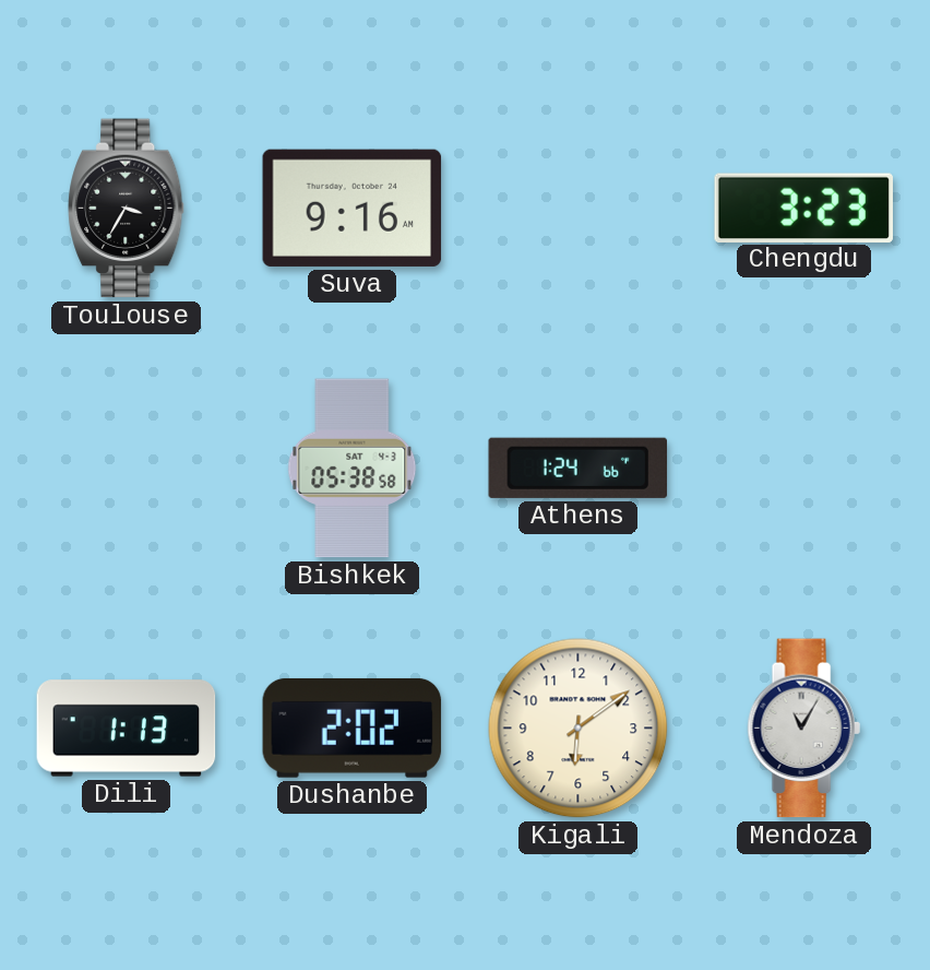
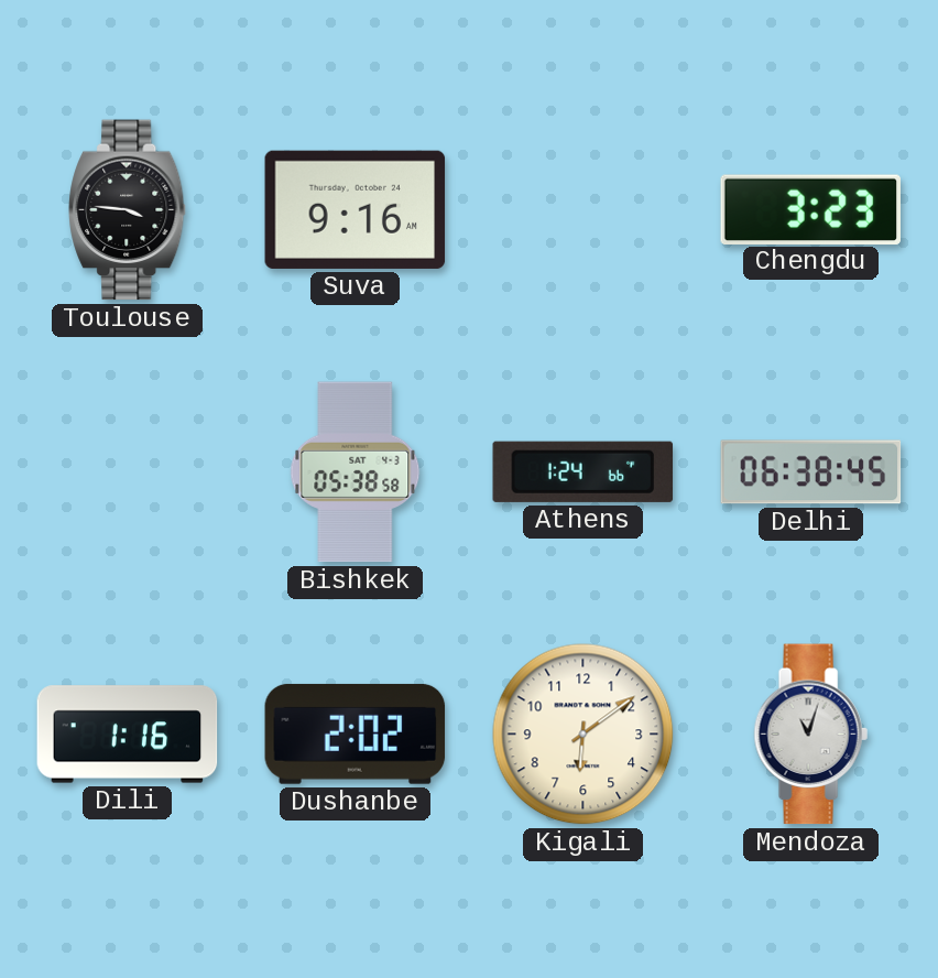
Toulouse: 3:35 -> 3:46 (128, 210)
Delhi: none -> 06:38 (811, 472)
Dili: 1:13 -> 1:16 (128, 735)
Mendoza: 11:05 -> 11:03 (810, 735)
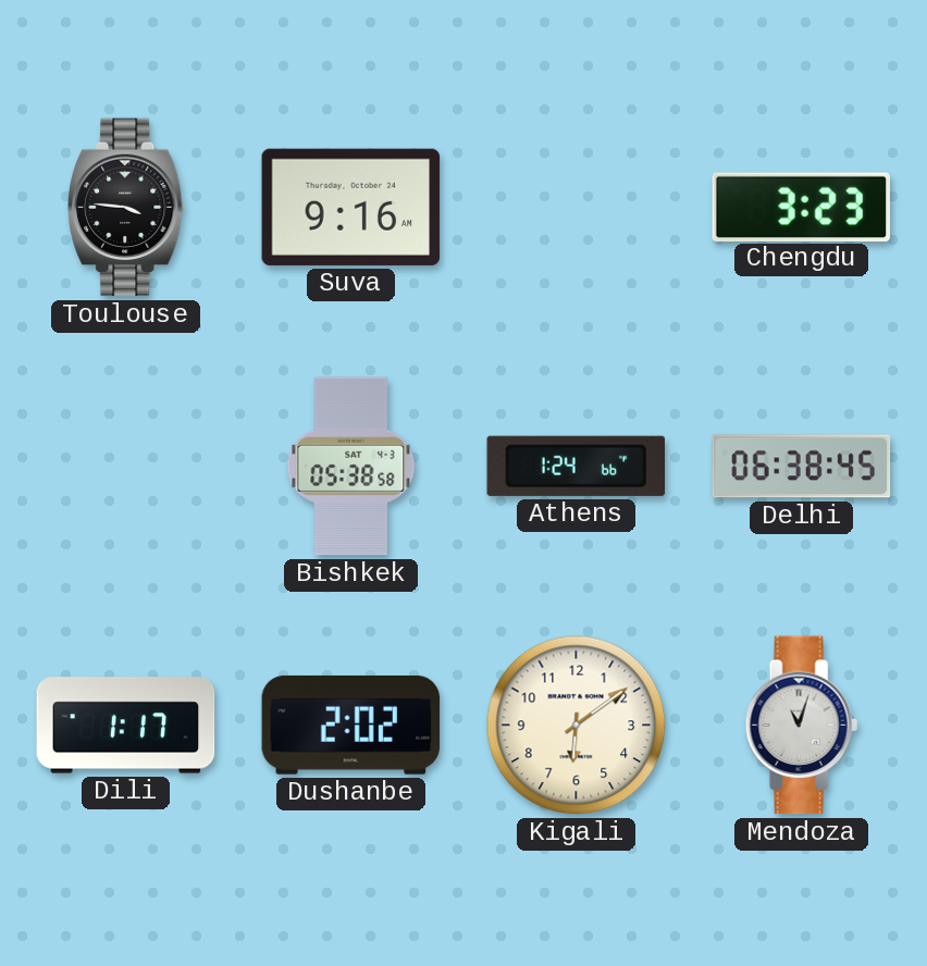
Dili: 1:16 -> 1:17 (126, 726)
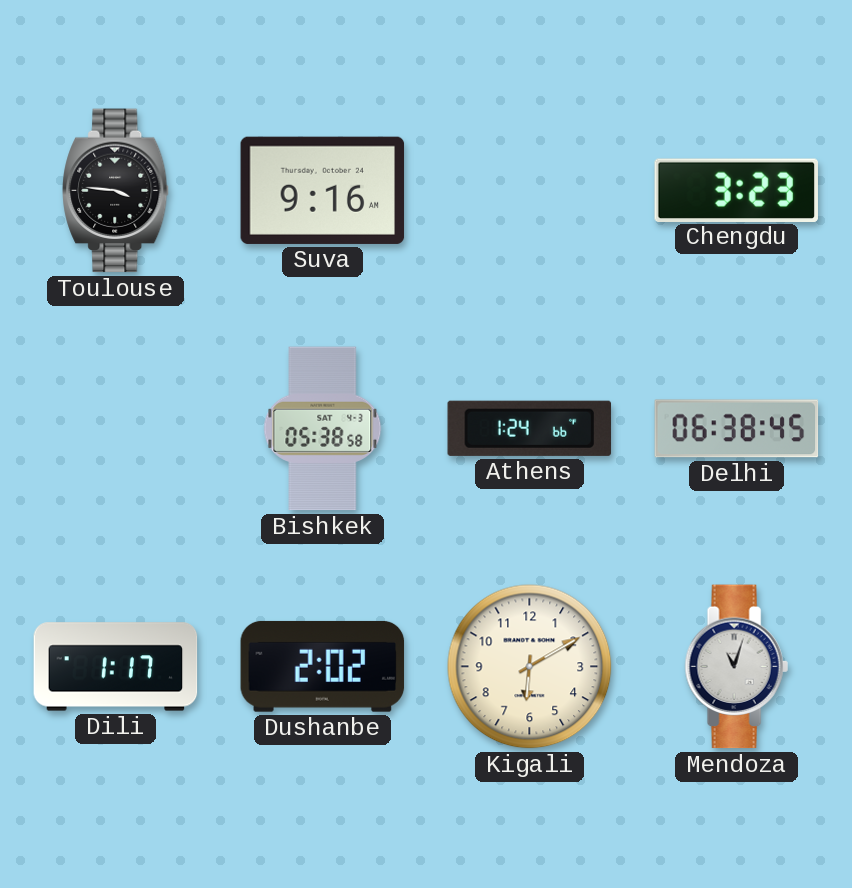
Kigali: 6:09 -> 6:10 (530, 667)
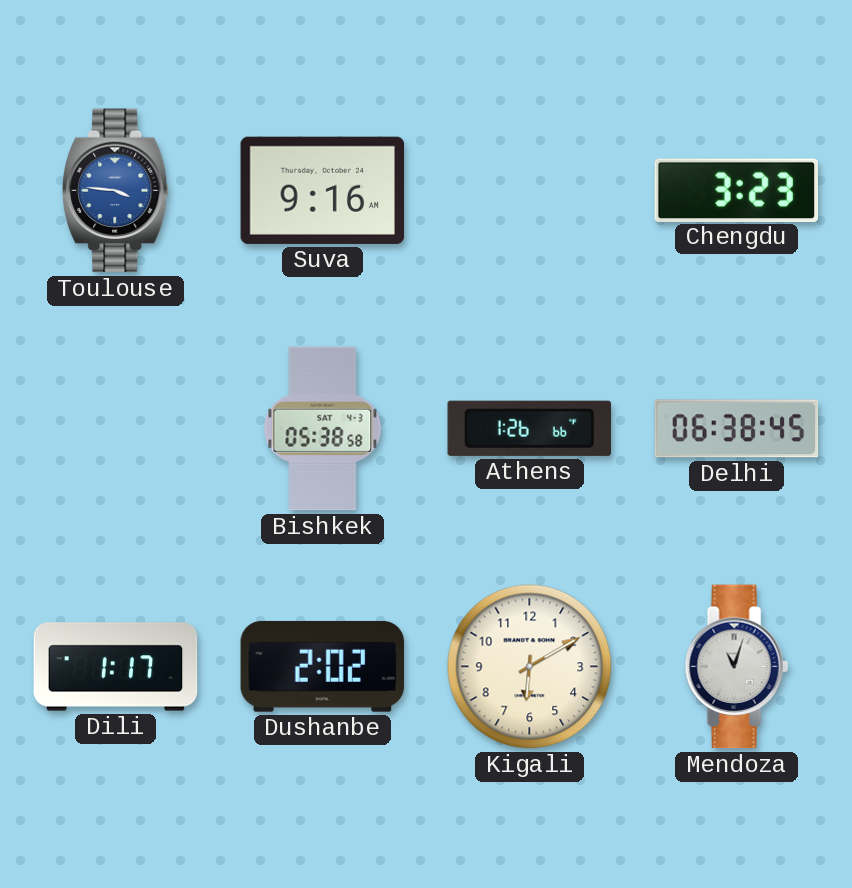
Toulouse dial: black -> blue (116, 191)
Athens: 1:24 -> 1:26 (530, 428)
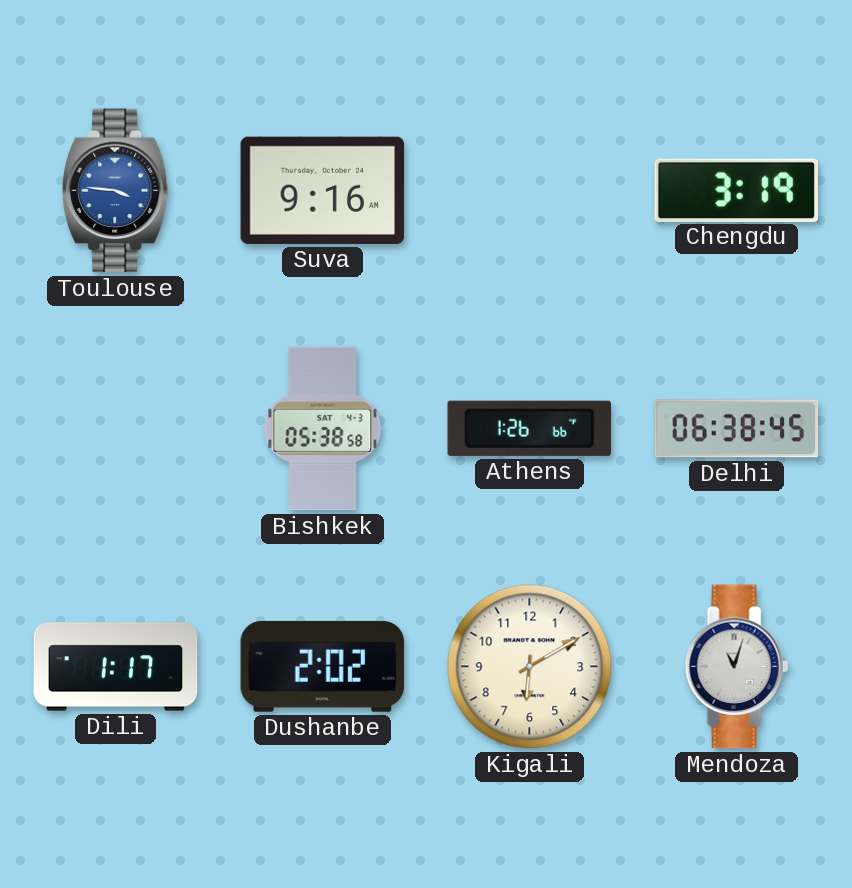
Chengdu: 3:23 -> 3:19 (736, 190)
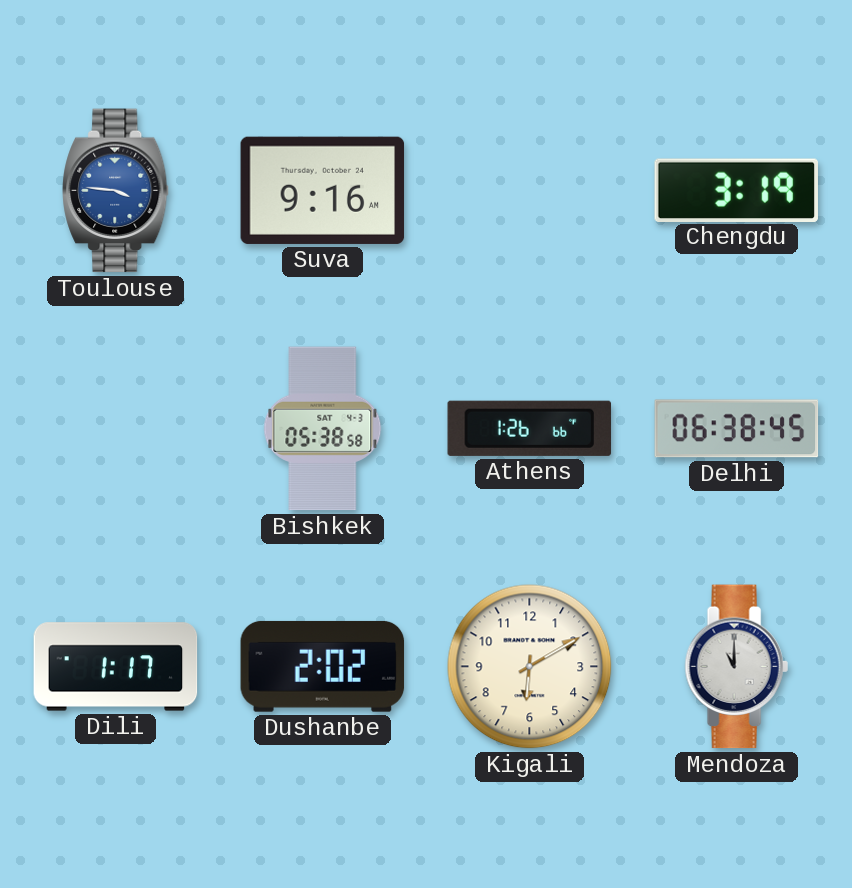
Mendoza: 11:03 -> 11:00 (736, 667)
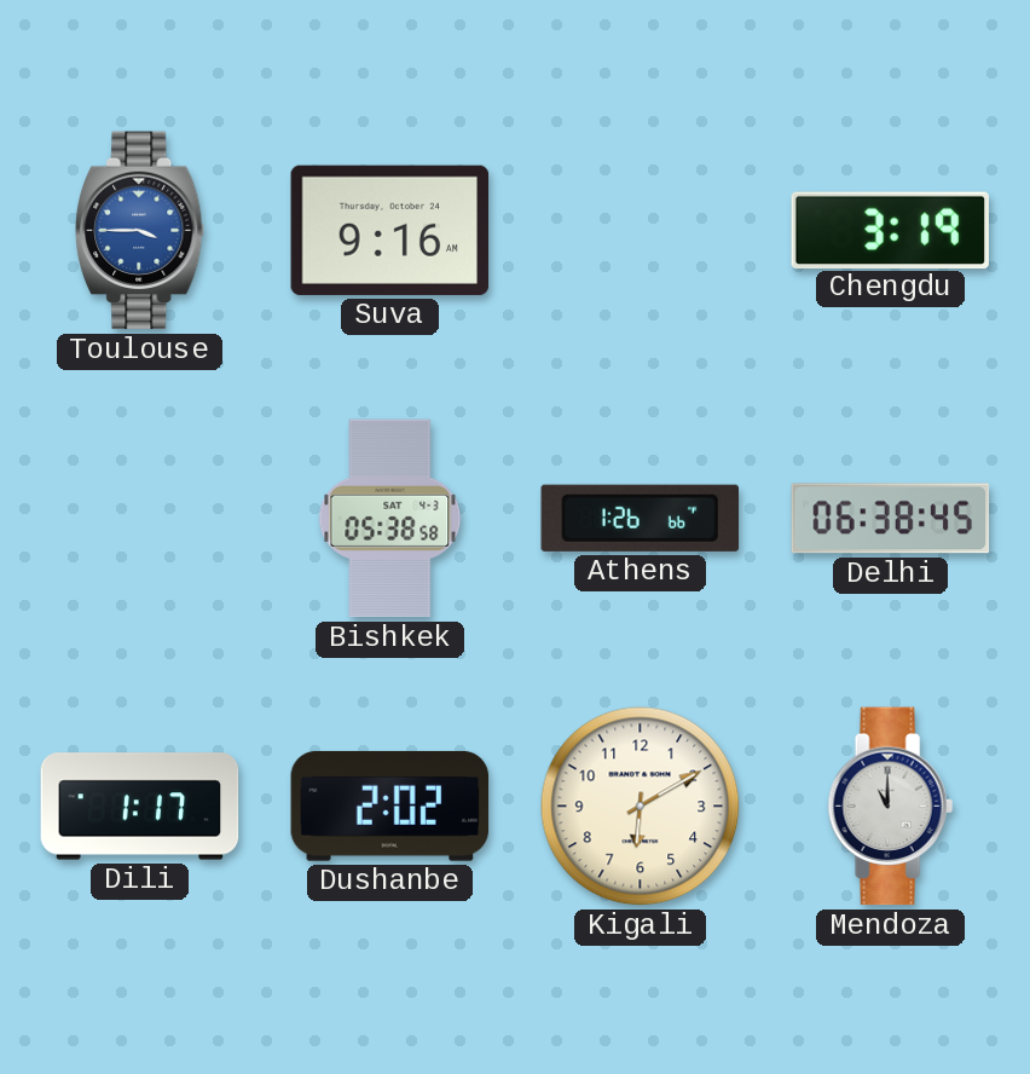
Toulouse: 3:46 -> 3:45 (140, 231)
